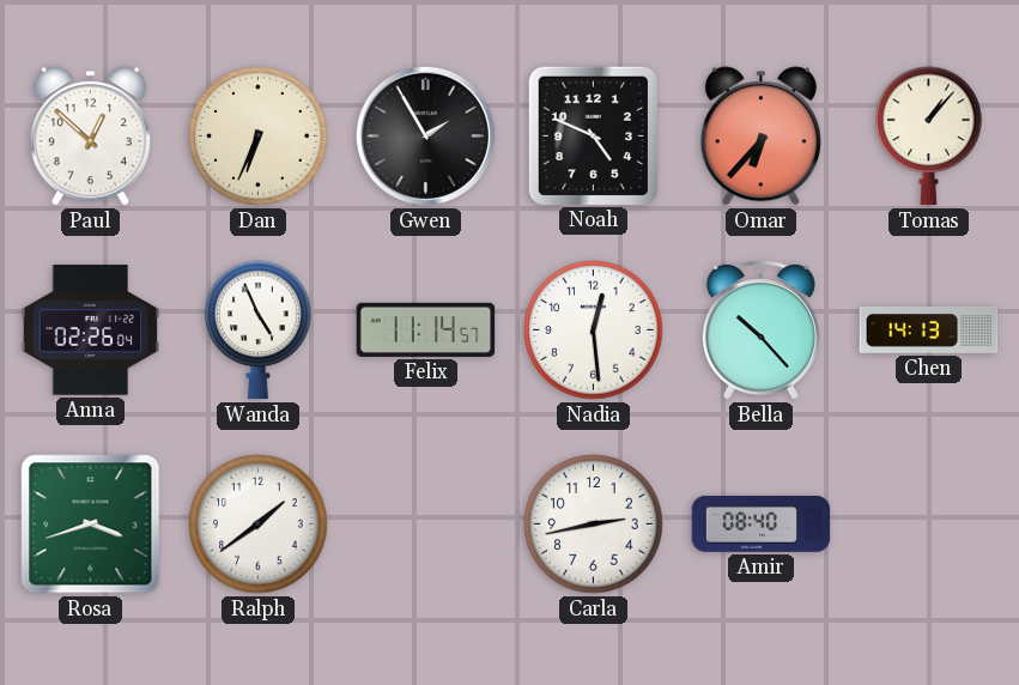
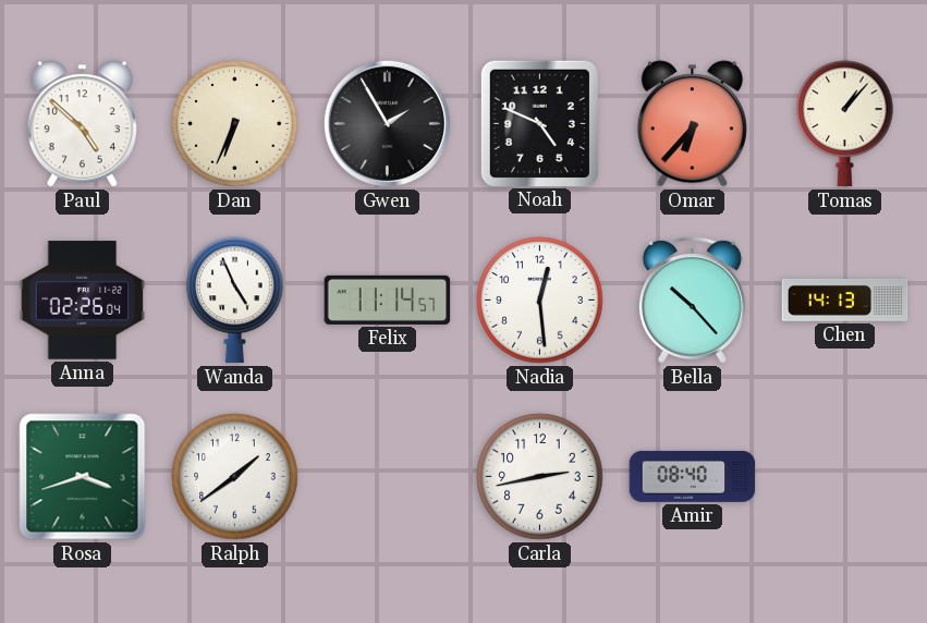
Paul: 12:52 -> 4:52 (82, 124)
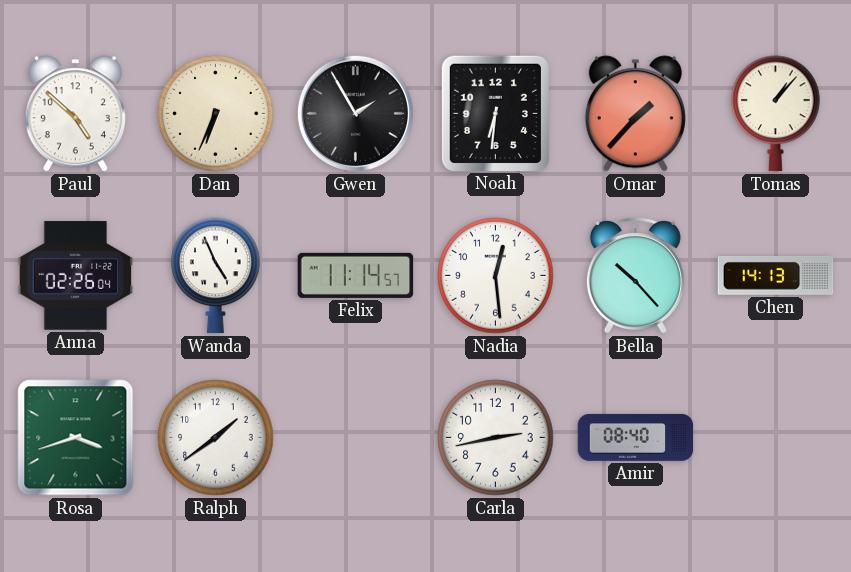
Noah: 4:49 -> 6:31 (495, 113)
Omar: 6:37 -> 1:37 (635, 114)
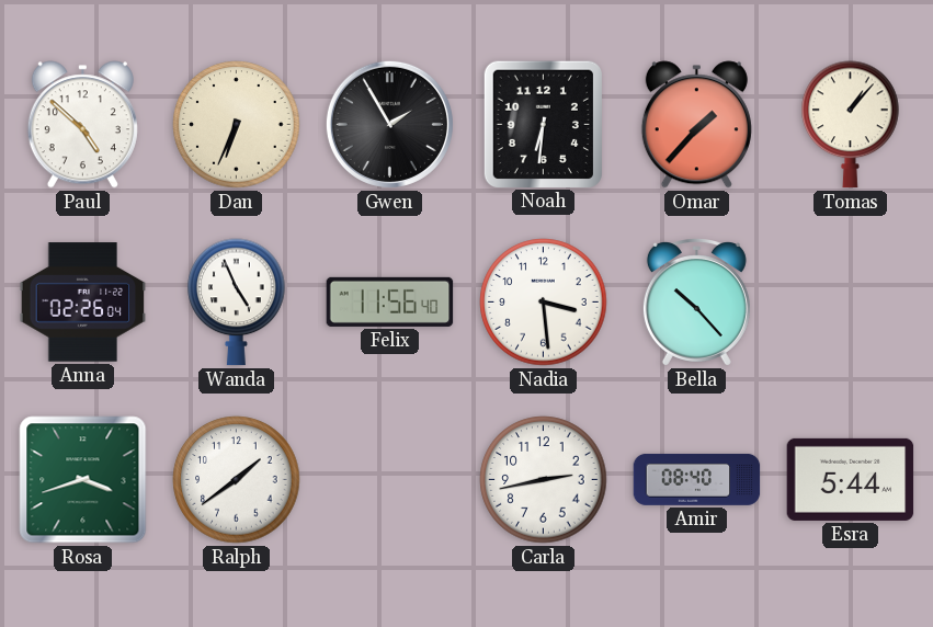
Felix: 11:14 -> 11:56 (390, 301)
Nadia: 12:29 -> 3:29 (544, 303)
Chen: 14:13 -> none (776, 275)
Esra: none -> 5:44 (851, 479)
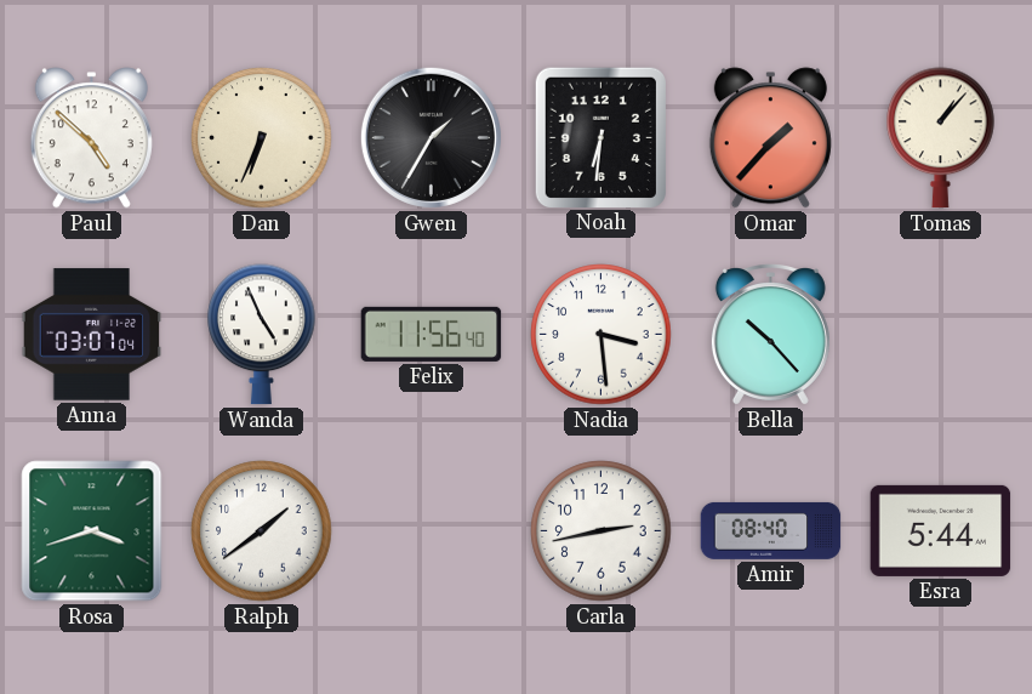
Gwen: 1:55 -> 1:35 (431, 137)
Anna: 02:26 -> 03:07 (92, 335)
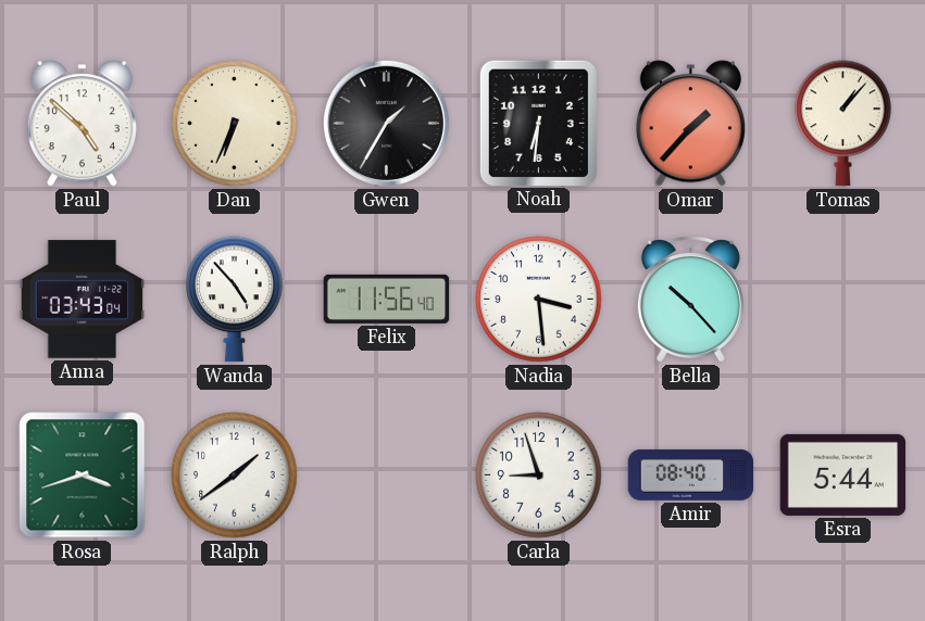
Anna: 03:07 -> 03:43 (83, 300)
Wanda: 4:56 -> 4:53 (235, 300)
Carla: 2:43 -> 8:57 (539, 476)
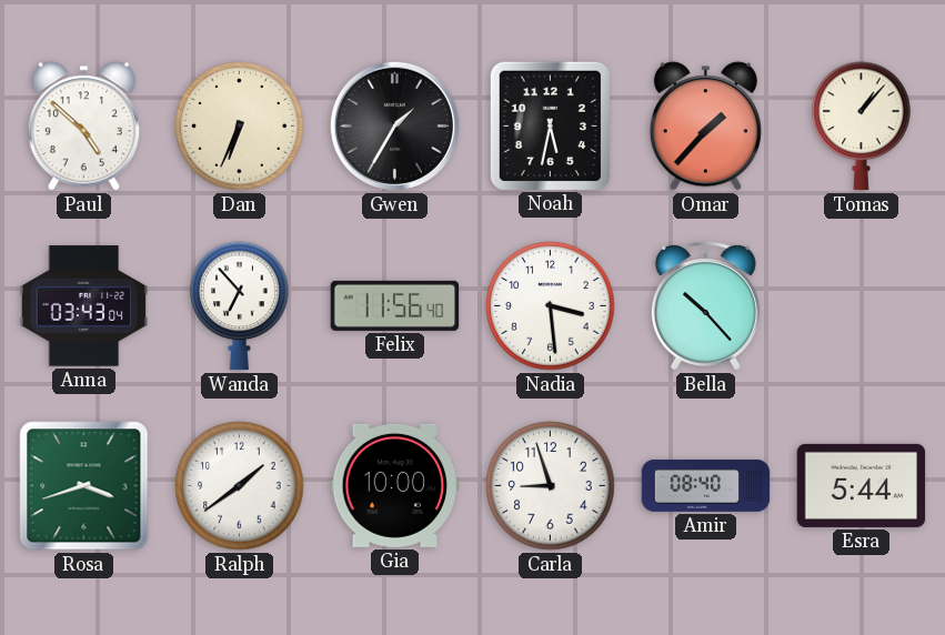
Noah: 6:31 -> 5:32 (550, 125)
Wanda: 4:53 -> 6:53 (240, 306)
Gia: none -> 10:00 (395, 485)
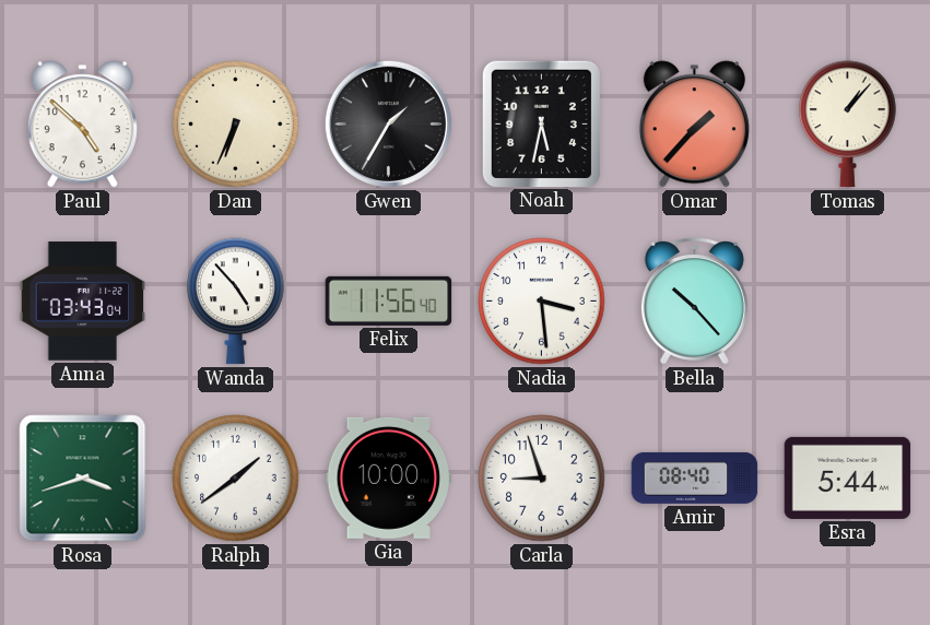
Wanda: 6:53 -> 4:53 (236, 302)
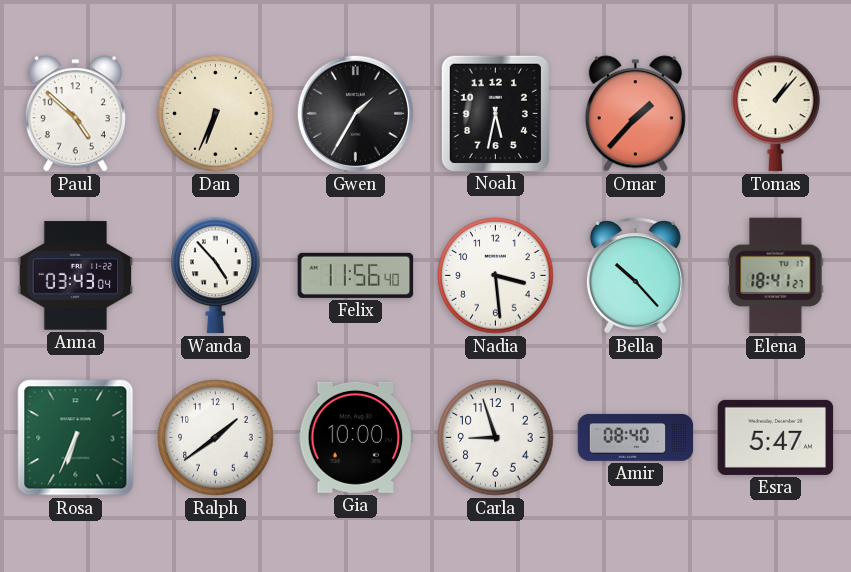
Elena: none -> 18:41 (776, 276)
Rosa: 3:42 -> 6:34 (76, 438)
Esra: 5:44 -> 5:47 (776, 437)
